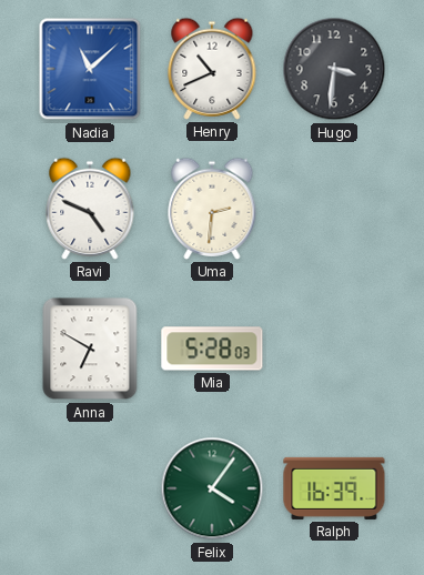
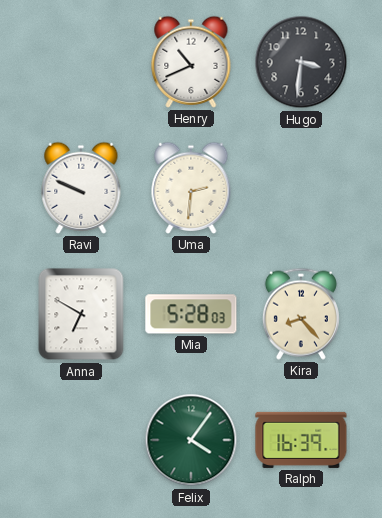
Nadia: 11:08 -> none (90, 69)
Ravi: 4:49 -> 9:49 (81, 188)
Kira: none -> 8:23 (301, 314)
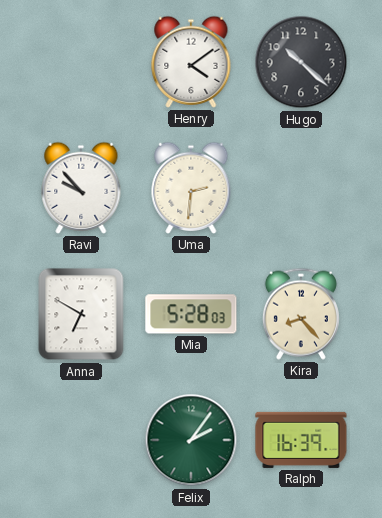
Henry: 10:41 -> 4:09 (191, 62)
Hugo: 3:31 -> 10:22 (301, 62)
Ravi: 9:49 -> 9:53 (81, 188)
Felix: 4:06 -> 2:06 (191, 440)
